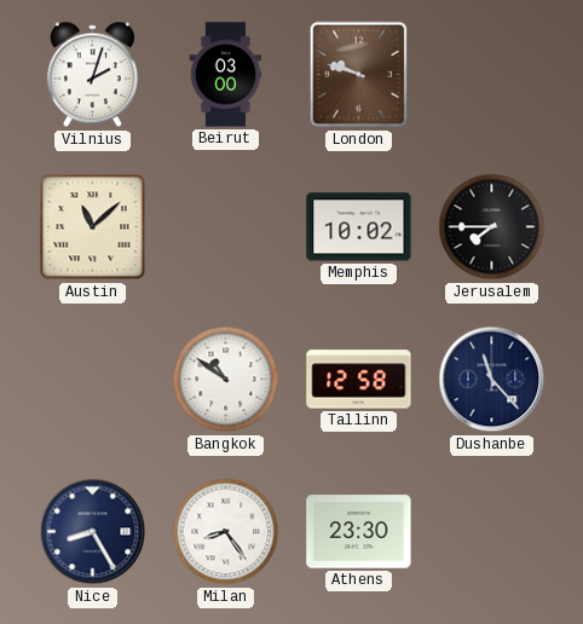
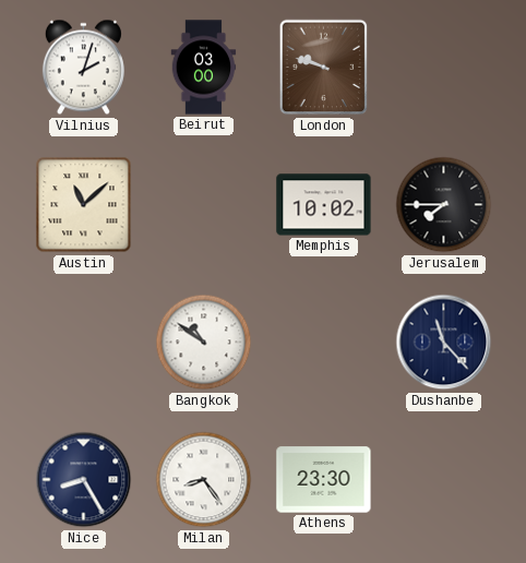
Tallinn: 12:58 -> none (359, 380)
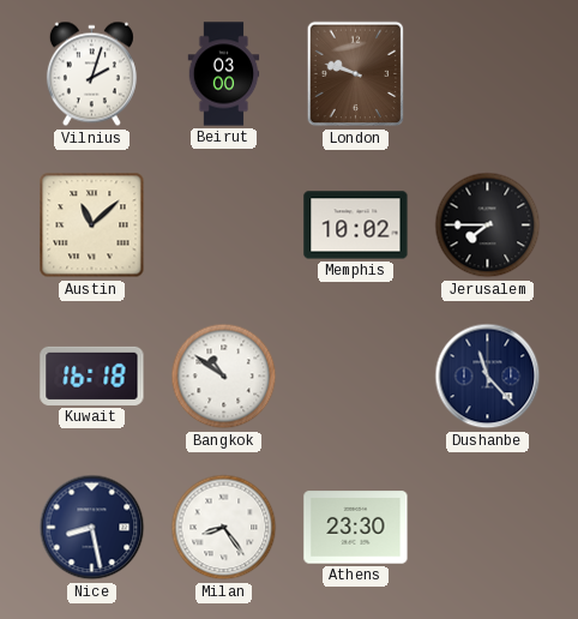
Kuwait: none -> 16:18 (92, 375)
Nice: 8:25 -> 8:28 (92, 528)
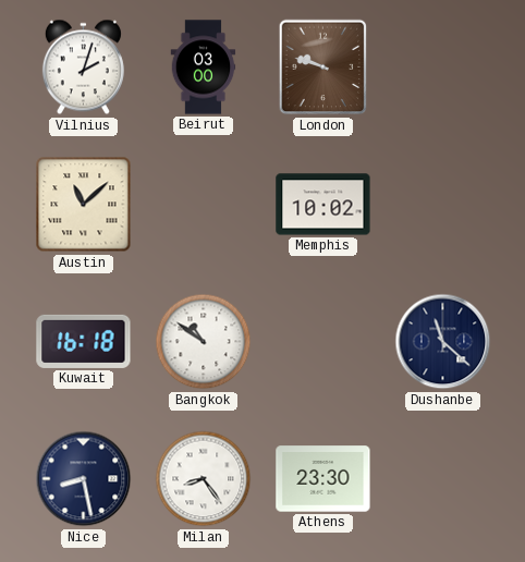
Jerusalem: 7:45 -> none (488, 226)
Dushanbe: 11:23 -> 11:22 (443, 342)
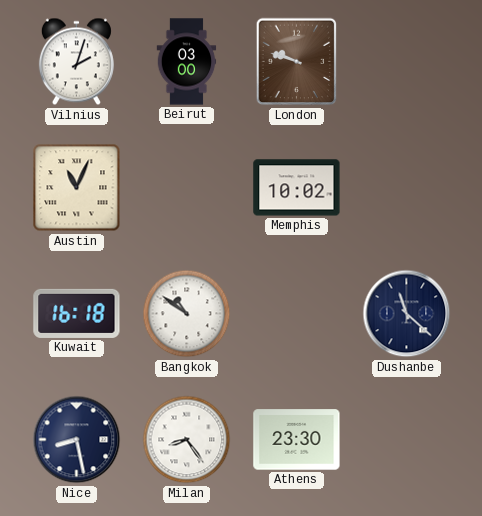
Austin: 11:08 -> 11:04 (77, 188)
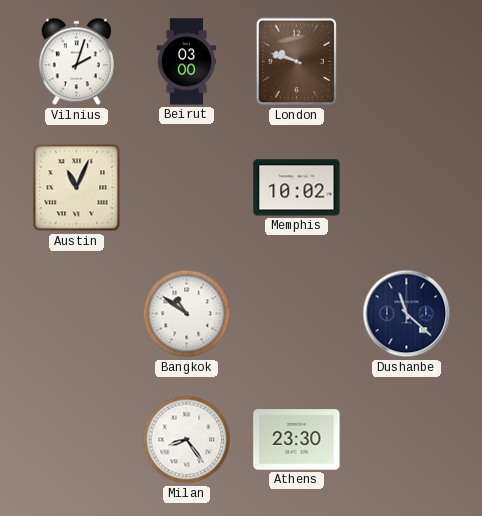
Kuwait: 16:18 -> none (77, 313)
Nice: 8:28 -> none (77, 440)
